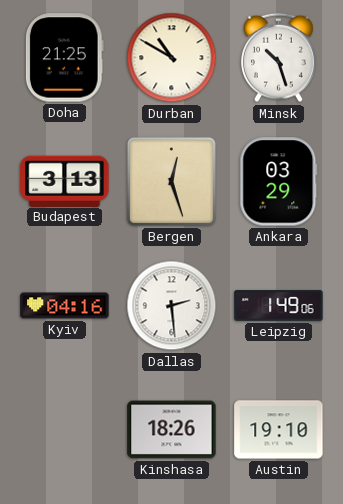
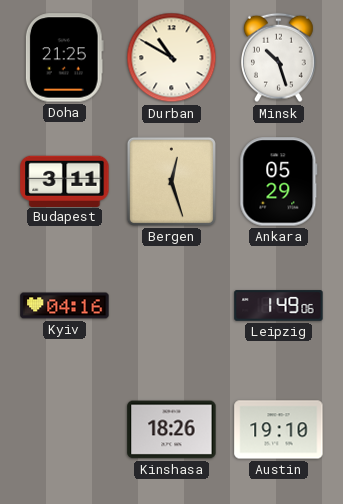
Budapest: 3:13 -> 3:11 (65, 181)
Ankara: 03:29 -> 05:29 (279, 182)
Dallas: 2:29 -> none (172, 306)
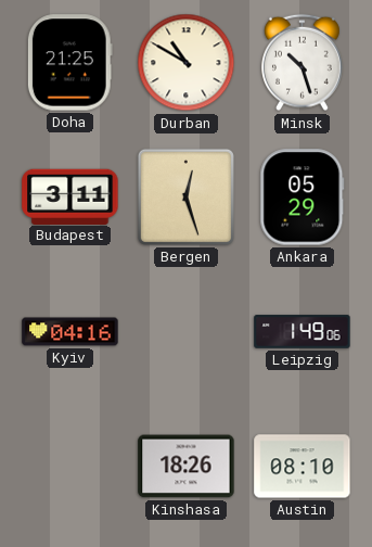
Austin: 19:10 -> 08:10 (303, 467)
